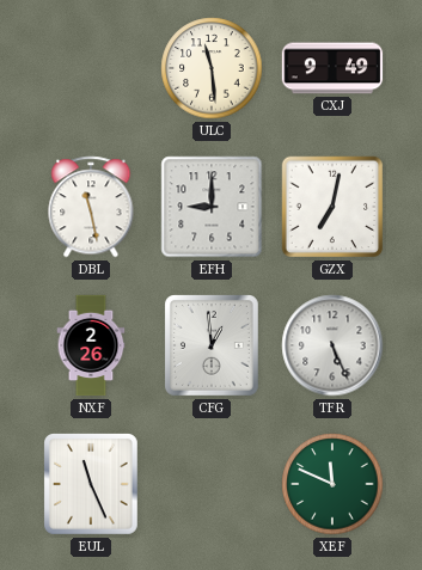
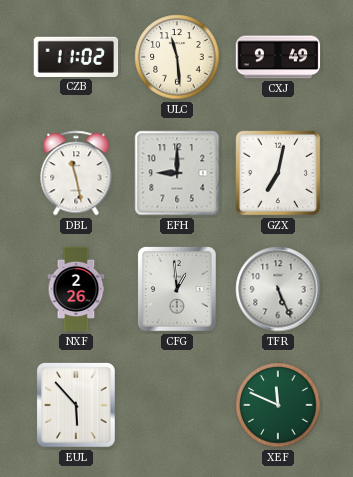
CZB: none -> 11:02 (76, 57)
EUL: 11:26 -> 5:53 (77, 406)
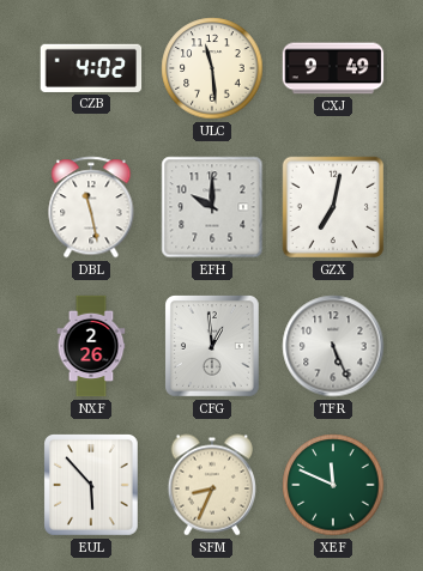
CZB: 11:02 -> 4:02 (91, 68)
EFH: 9:00 -> 10:00 (212, 207)
SFM: none -> 8:34 (212, 485)
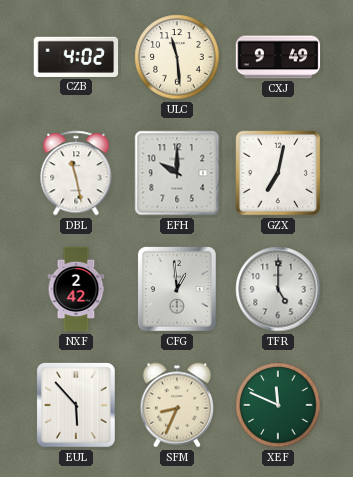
NXF: 2:26 -> 2:42 (76, 289)
TFR: 5:26 -> 5:00 (278, 289)
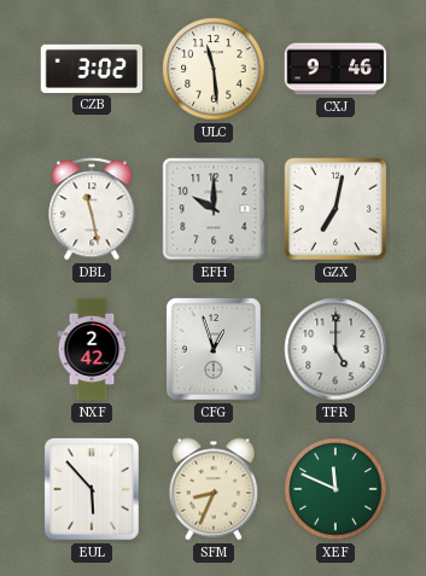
CZB: 4:02 -> 3:02 (92, 69)
CXJ: 9:49 -> 9:46 (335, 69)
CFG: 12:59 -> 12:57 (215, 350)
